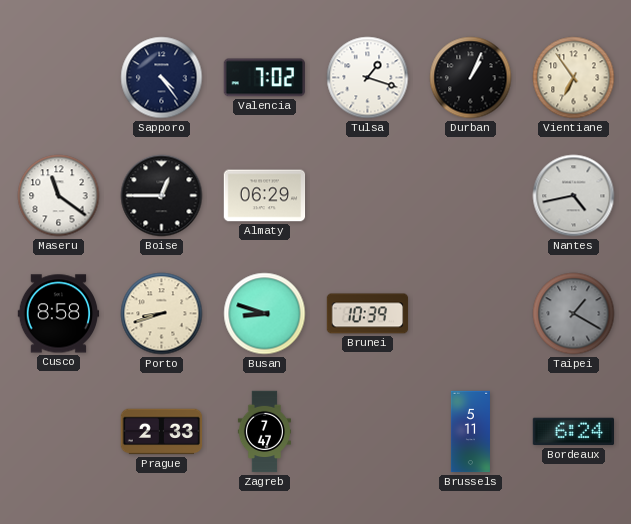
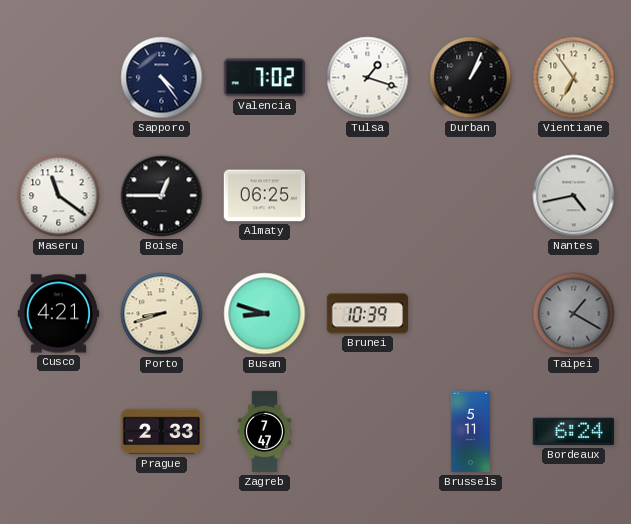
Almaty: 06:29 -> 06:25 (265, 196)
Cusco: 8:58 -> 4:21 (59, 314)
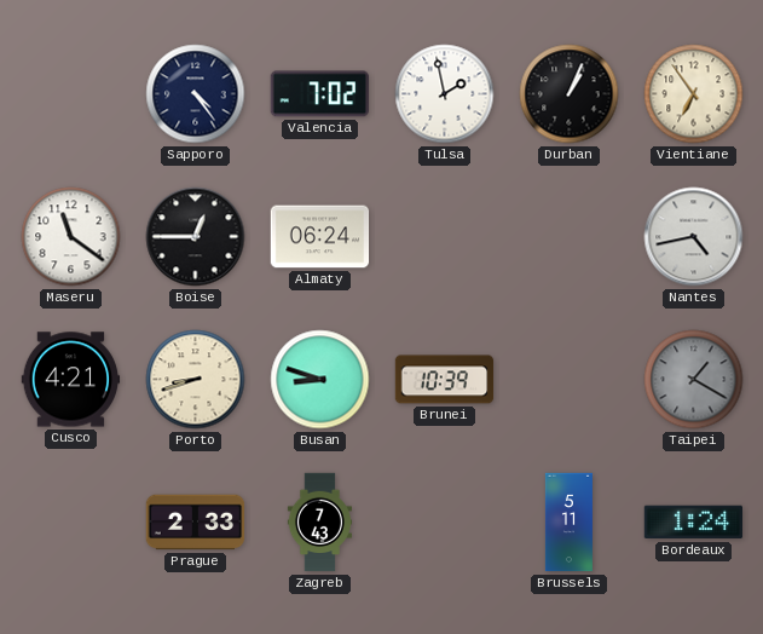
Tulsa: 1:18 -> 1:58 (445, 94)
Almaty: 06:25 -> 06:24 (320, 237)
Zagreb: 7:47 -> 7:43 (319, 523)
Bordeaux: 6:24 -> 1:24 (693, 523)
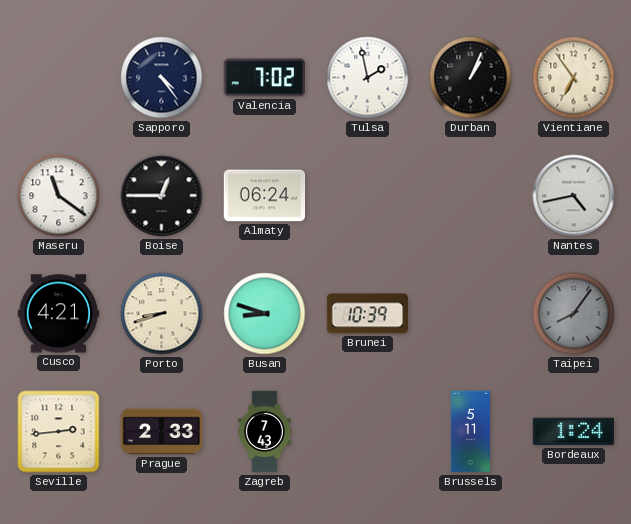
Taipei: 1:20 -> 8:06 (574, 314)
Seville: none -> 2:44 (59, 432)
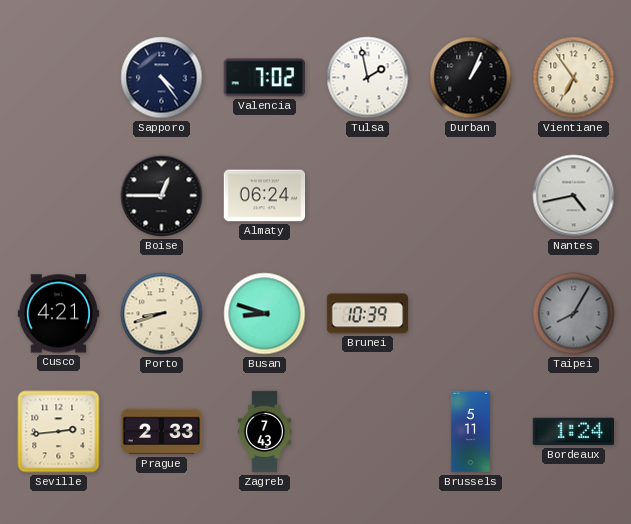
Maseru: 11:21 -> none (59, 196)
Taipei: 8:06 -> 8:05 (574, 314)
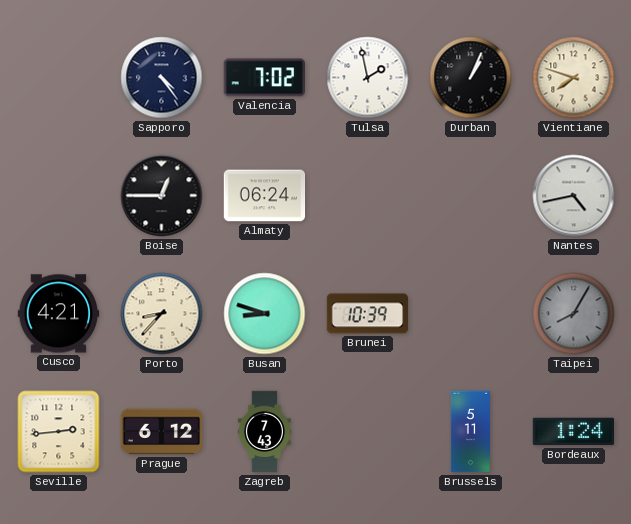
Vientiane: 6:54 -> 7:48 (574, 78)
Porto: 8:42 -> 8:37 (162, 314)
Prague: 2:33 -> 6:12 (162, 432)
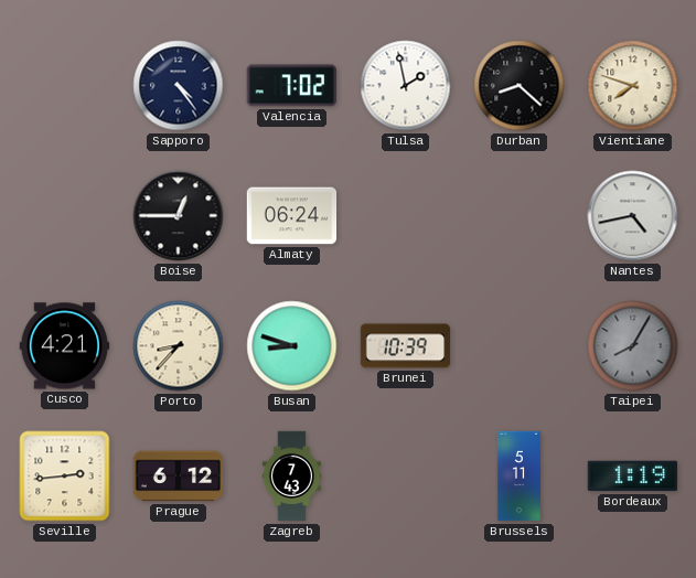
Durban: 1:04 -> 8:22 (520, 86)
Bordeaux: 1:24 -> 1:19 (632, 477)
